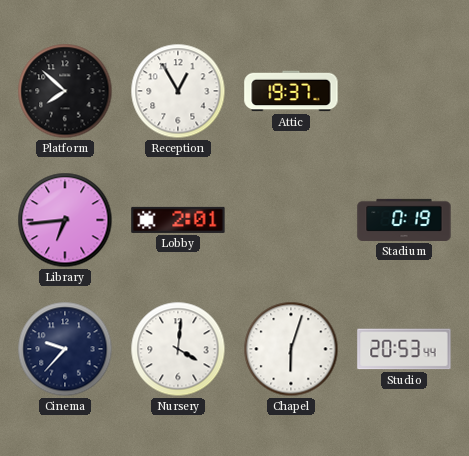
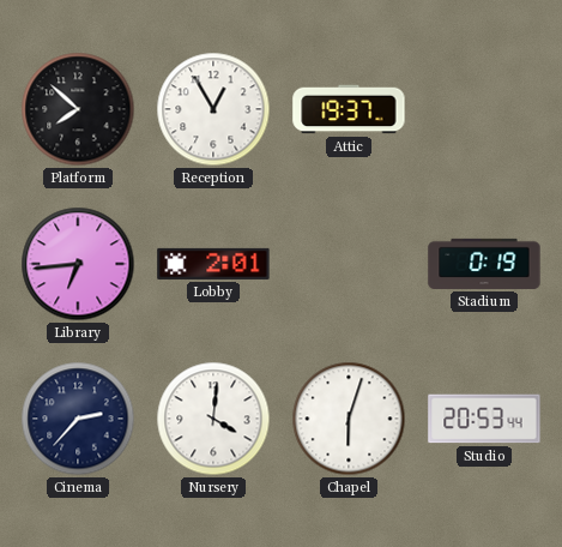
Cinema: 9:37 -> 2:37 (78, 419)
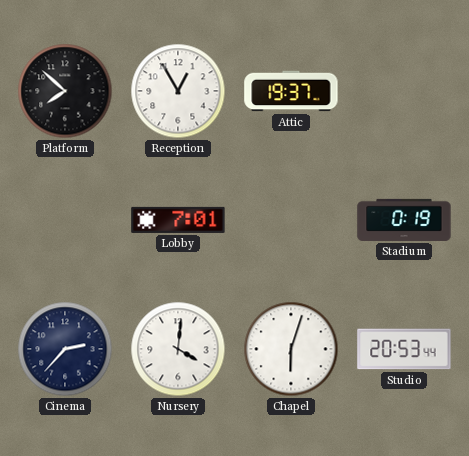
Library: 6:44 -> none (78, 264)
Lobby: 2:01 -> 7:01 (178, 220)
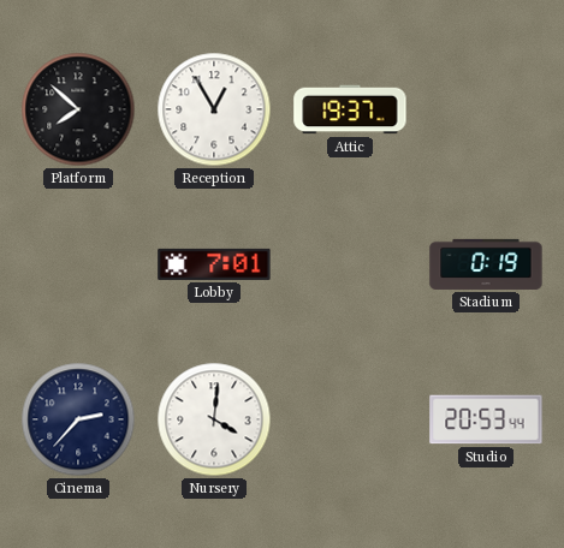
Chapel: 6:03 -> none (291, 349)
